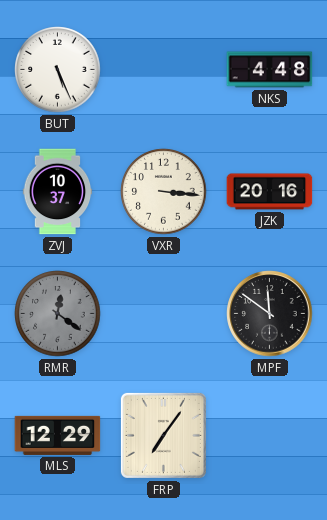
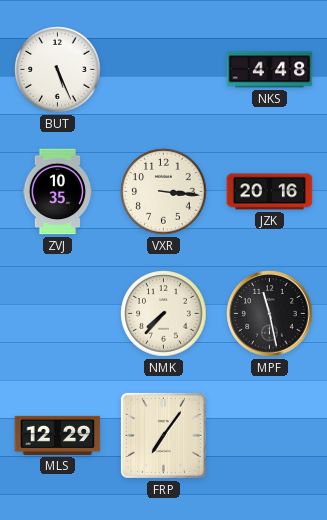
ZVJ: 10:37 -> 10:35 (58, 192)
RMR: 12:21 -> none (58, 314)
NMK: none -> 7:37 (164, 314)
MPF: 11:51 -> 11:28 (270, 314)
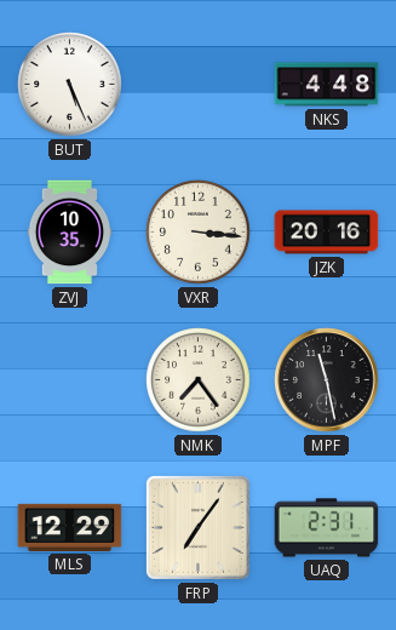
NMK: 7:37 -> 7:24 (199, 380)
UAQ: none -> 2:31 (327, 528)
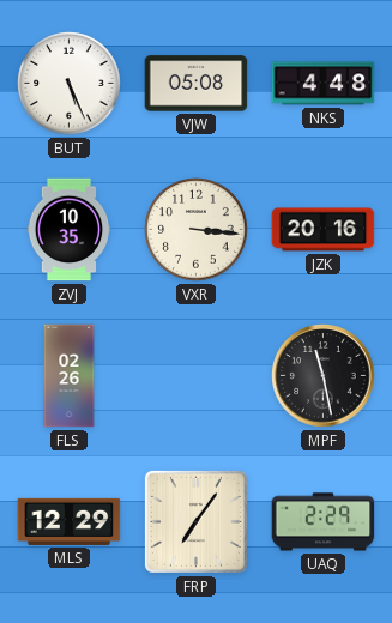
VJW: none -> 05:08 (197, 84)
FLS: none -> 02:26 (70, 376)
NMK: 7:24 -> none (199, 380)
UAQ: 2:31 -> 2:29 (324, 522)
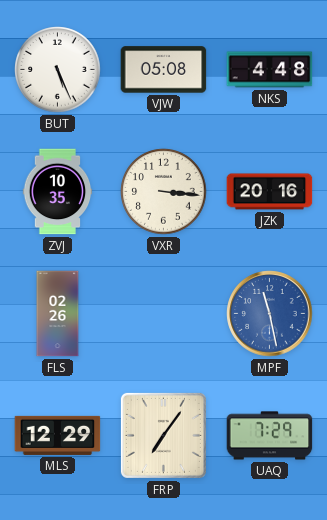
MPF dial: black -> blue (270, 314)
UAQ: 2:29 -> 7:29 (270, 436)
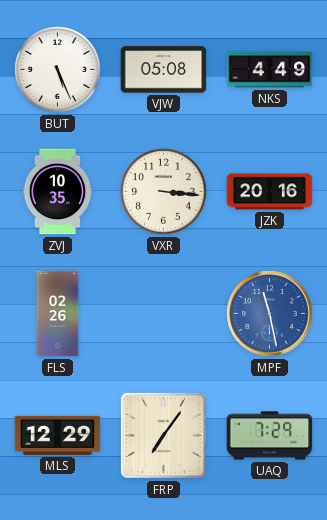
NKS: 4:48 -> 4:49 (270, 70)
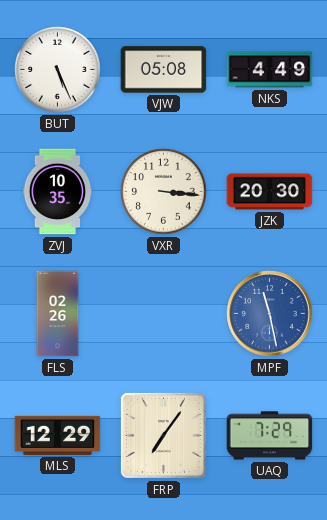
JZK: 20:16 -> 20:30 (270, 192)
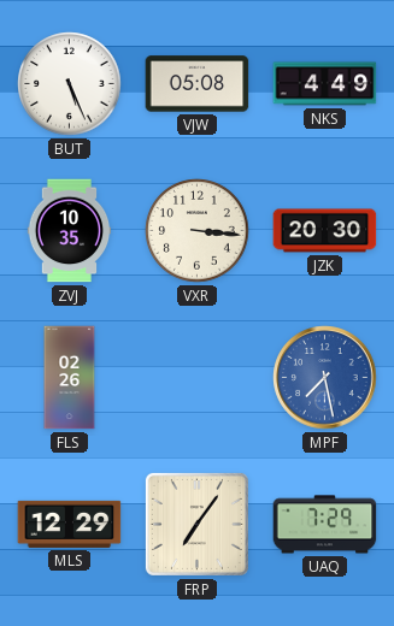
MPF: 11:28 -> 7:28 (325, 378)
